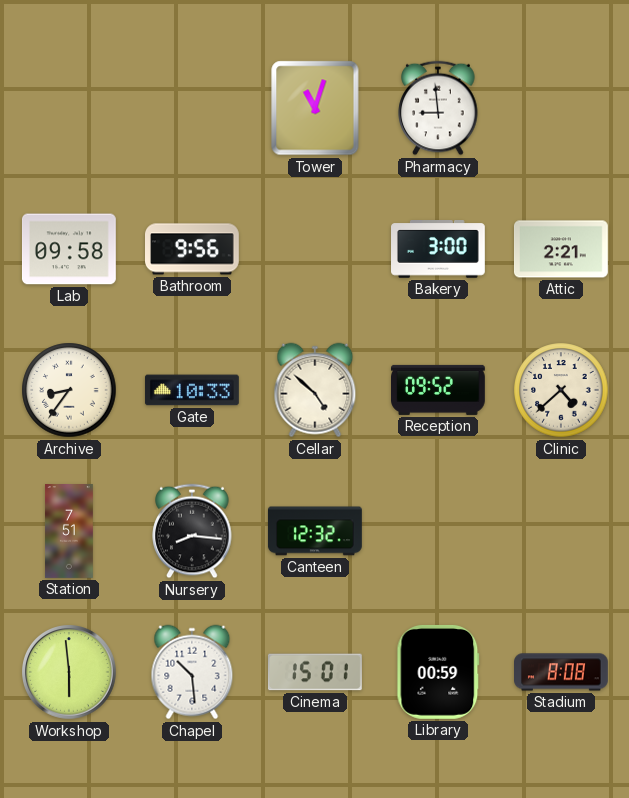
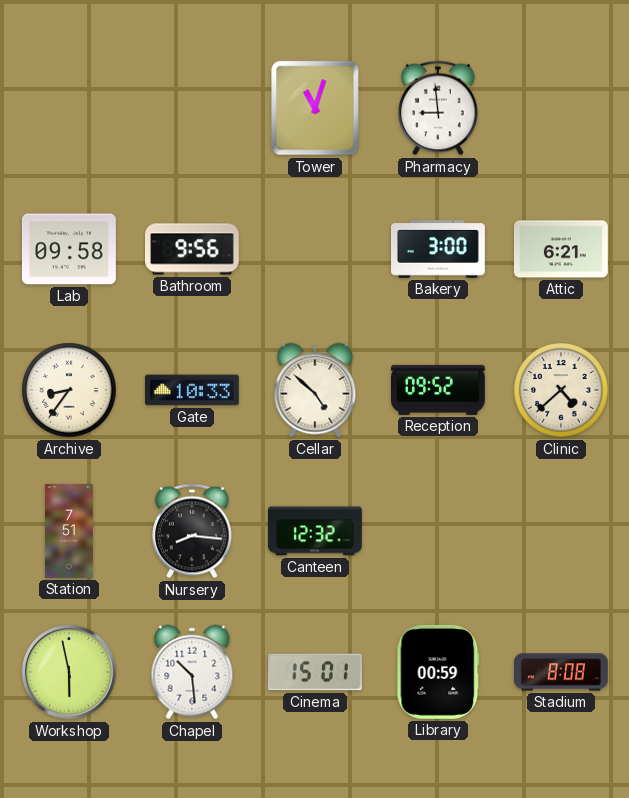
Attic: 2:21 -> 6:21 (562, 249)
Workshop: 5:59 -> 5:58 (70, 673)
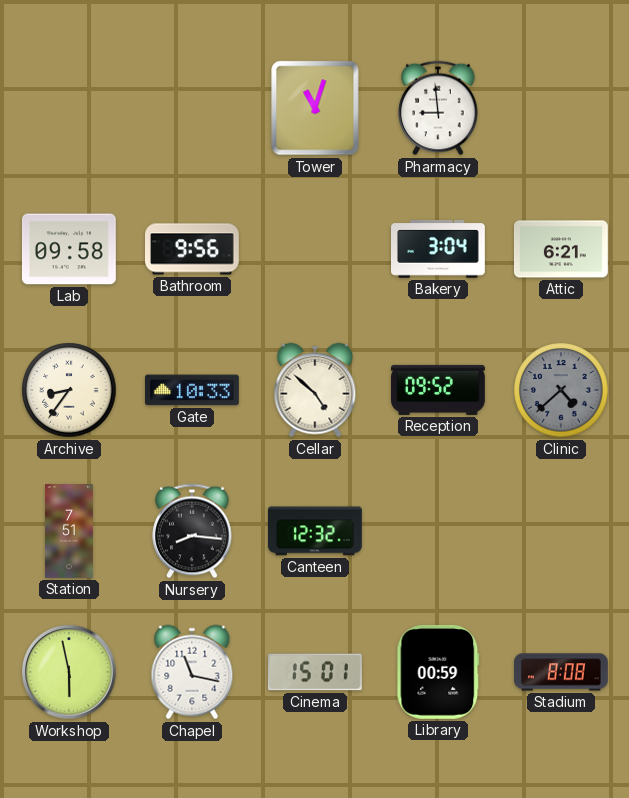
Bakery: 3:00 -> 3:04 (439, 250)
Clinic dial: cream -> grey (561, 390)
Chapel: 10:29 -> 11:17 (192, 672)
